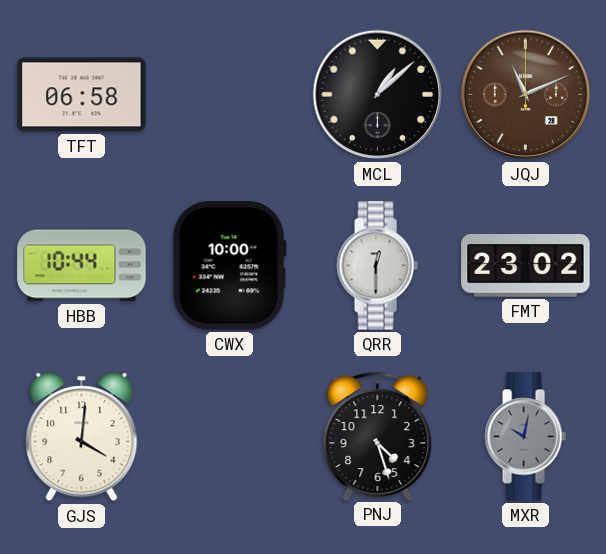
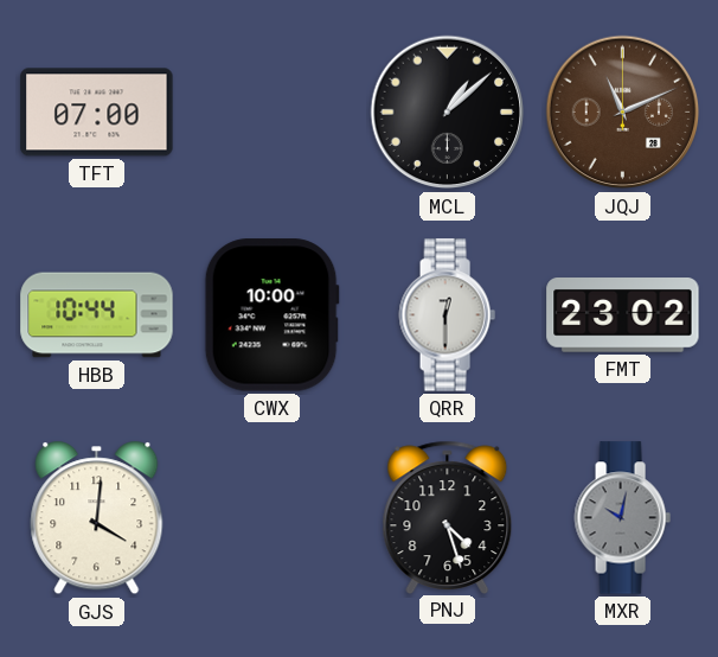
TFT: 06:58 -> 07:00 (97, 113)
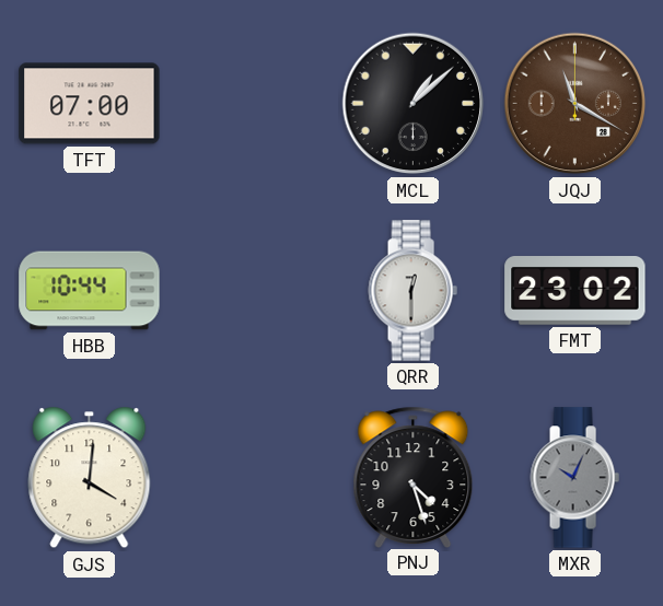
JQJ: 11:11 -> 11:20 (575, 104)
CWX: 10:00 -> none (271, 315)
MXR: 10:02 -> 10:04 (574, 478)
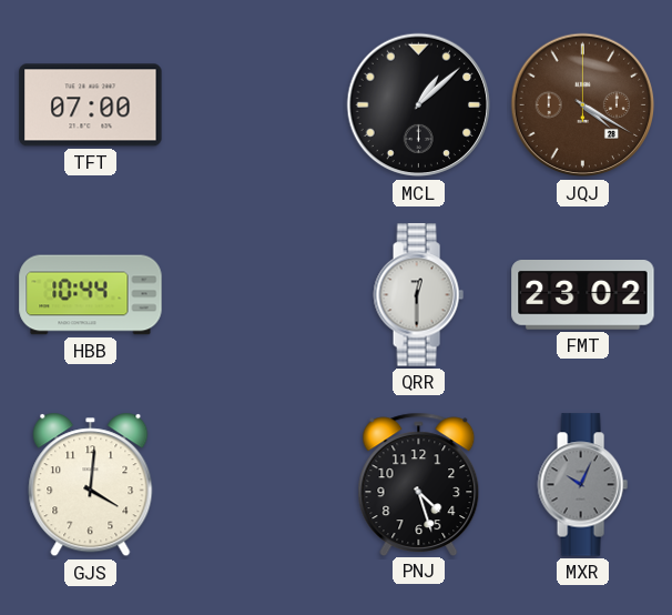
JQJ: 11:20 -> 4:20 (583, 105)
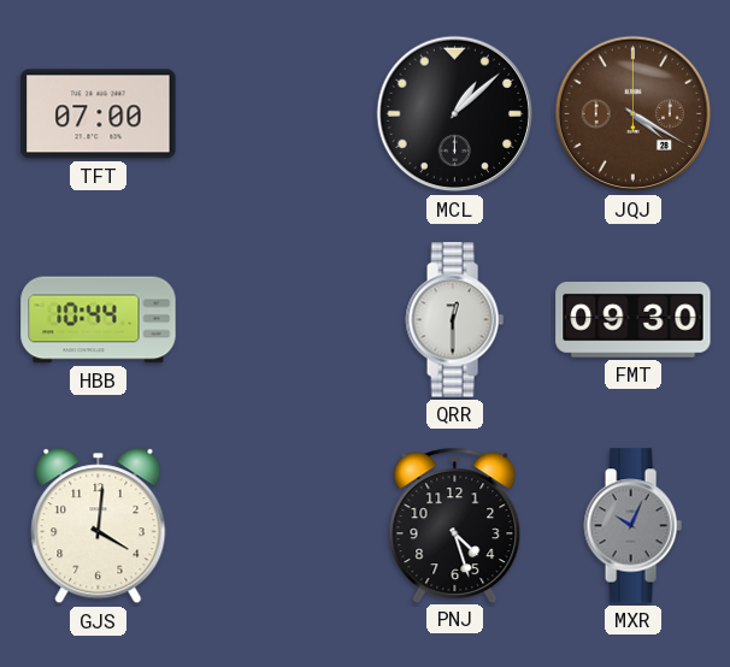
FMT: 23:02 -> 09:30 (634, 320)
